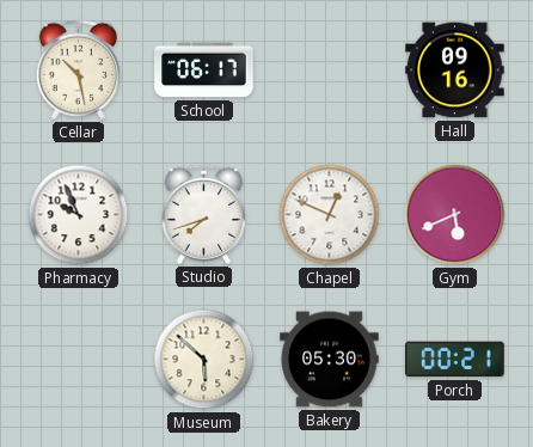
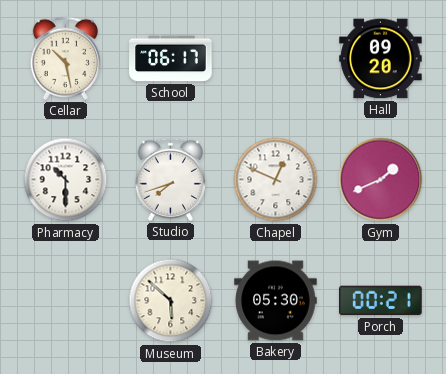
Hall: 09:16 -> 09:20 (381, 59)
Pharmacy: 9:56 -> 10:30 (66, 180)
Gym: 5:41 -> 1:41 (381, 180)
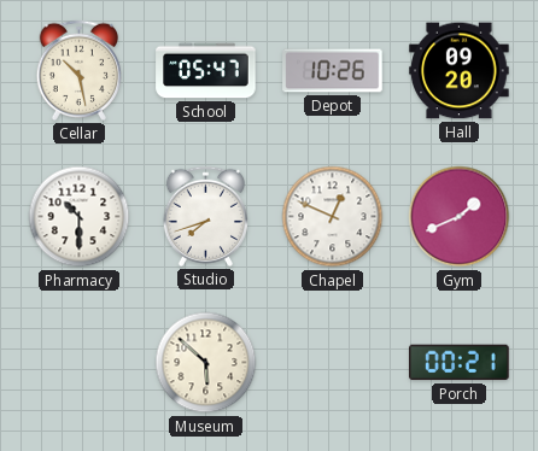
School: 06:17 -> 05:47 (206, 71)
Depot: none -> 10:26 (333, 71)
Bakery: 05:30 -> none (276, 301)
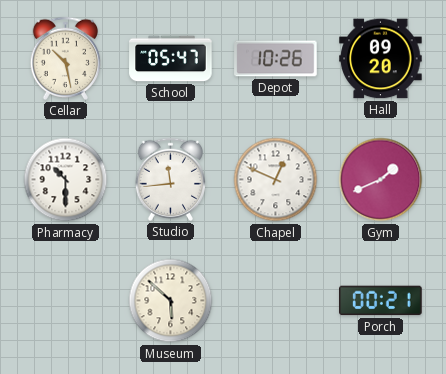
Studio: 7:42 -> 11:44 (170, 179)
